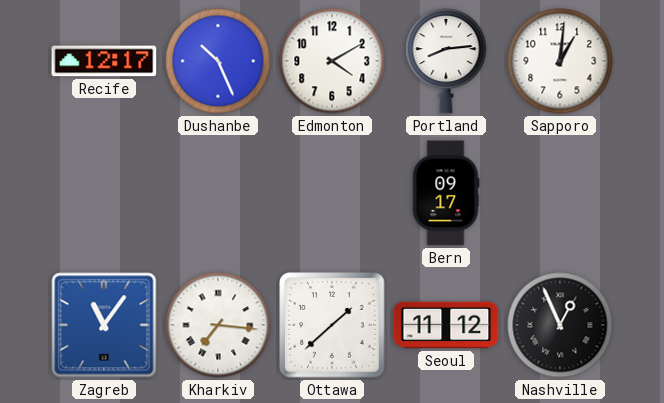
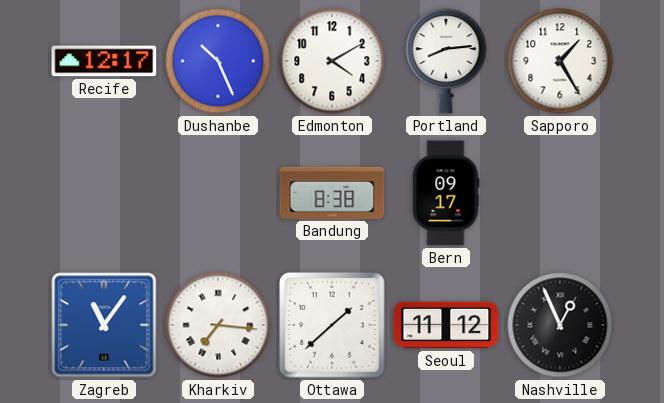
Sapporo: 1:01 -> 1:25 (560, 61)
Bandung: none -> 8:38 (332, 193)
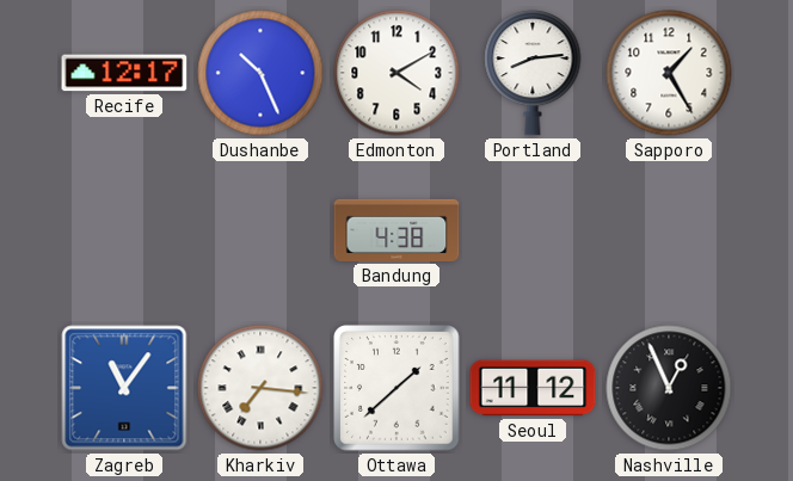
Bandung: 8:38 -> 4:38 (396, 230)
Bern: 09:17 -> none (446, 193)
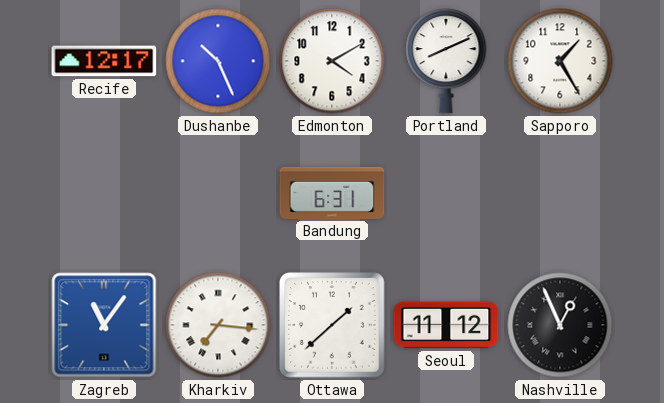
Portland: 8:14 -> 8:11 (446, 61)
Bandung: 4:38 -> 6:31 (332, 193)
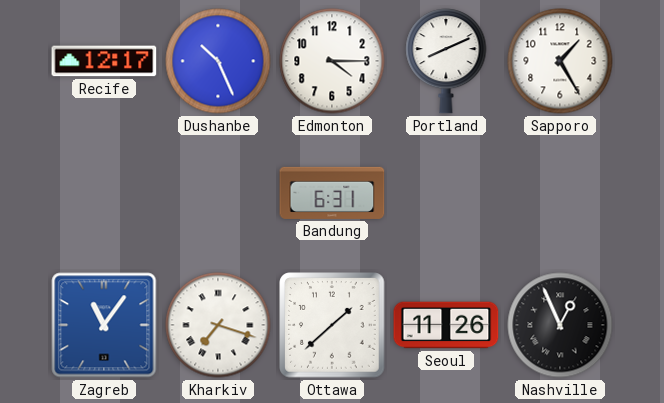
Edmonton: 4:10 -> 4:15 (332, 61)
Kharkiv: 7:16 -> 7:18 (218, 325)
Seoul: 11:12 -> 11:26 (446, 325)
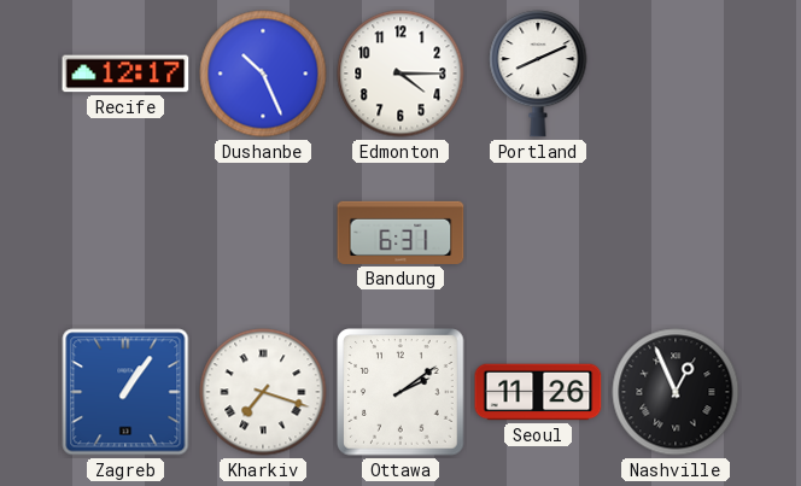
Sapporo: 1:25 -> none (560, 61)
Zagreb: 11:06 -> 1:06 (125, 392)
Ottawa: 1:38 -> 2:09 (400, 392)
